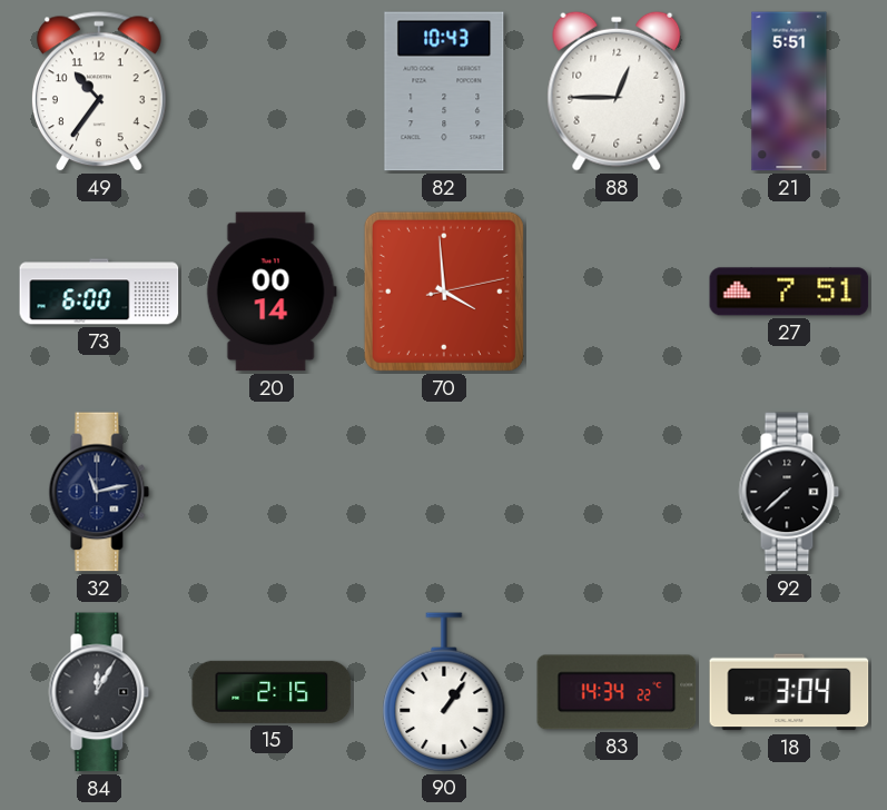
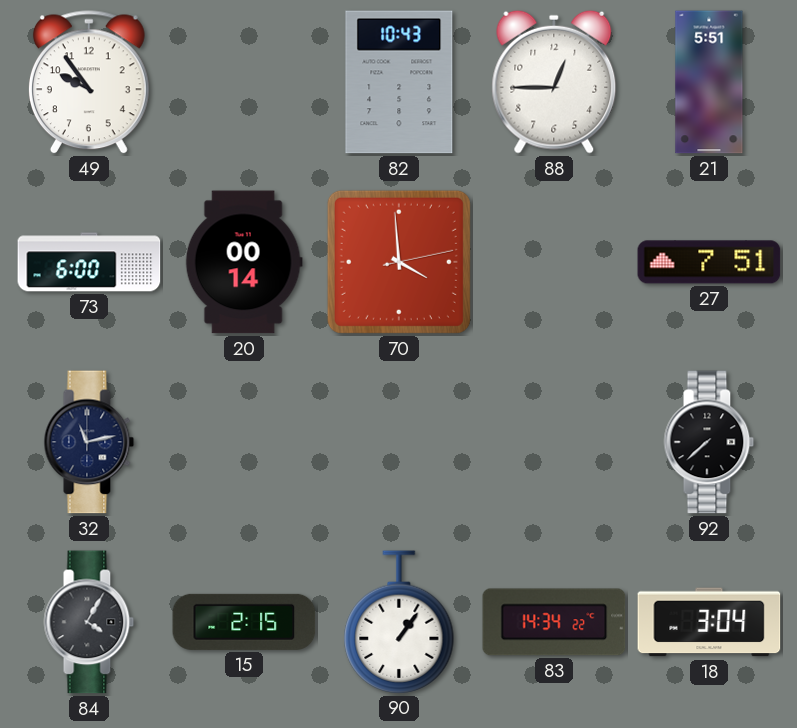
49: 10:36 -> 9:54 (89, 83)
84: 12:05 -> 4:05 (89, 622)
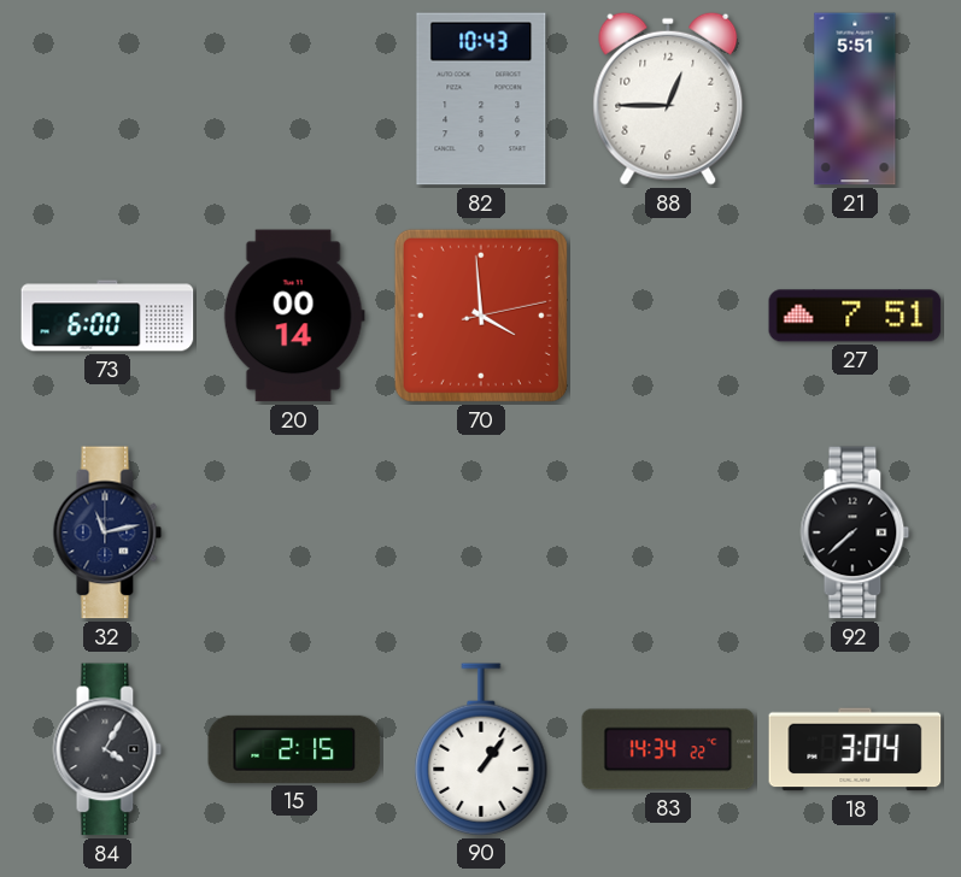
49: 9:54 -> none (89, 83)
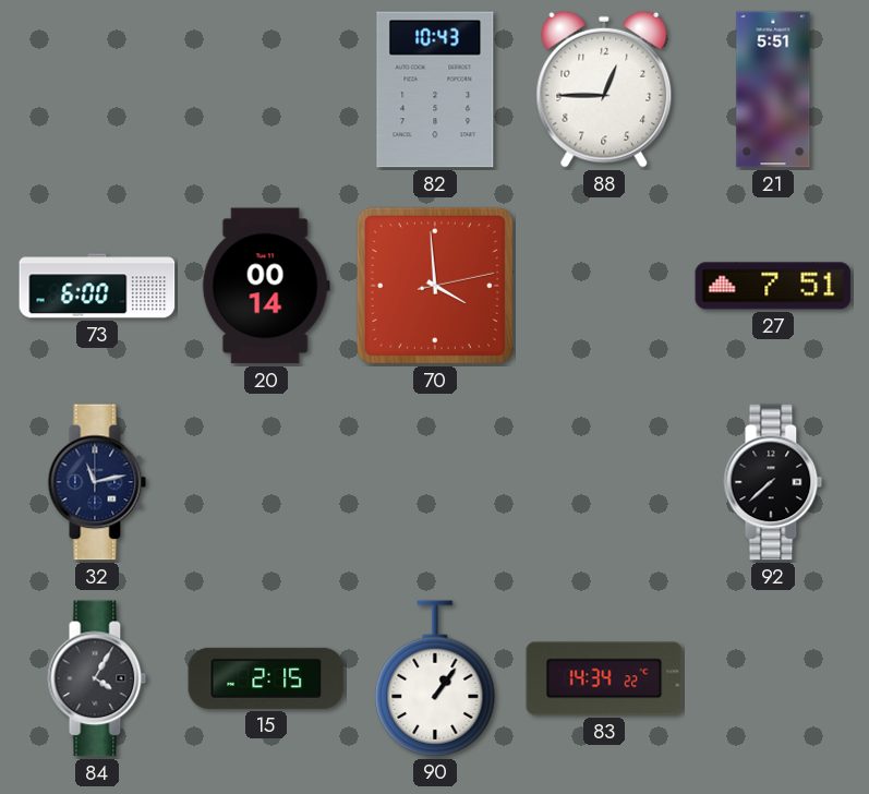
18: 3:04 -> none (855, 749)
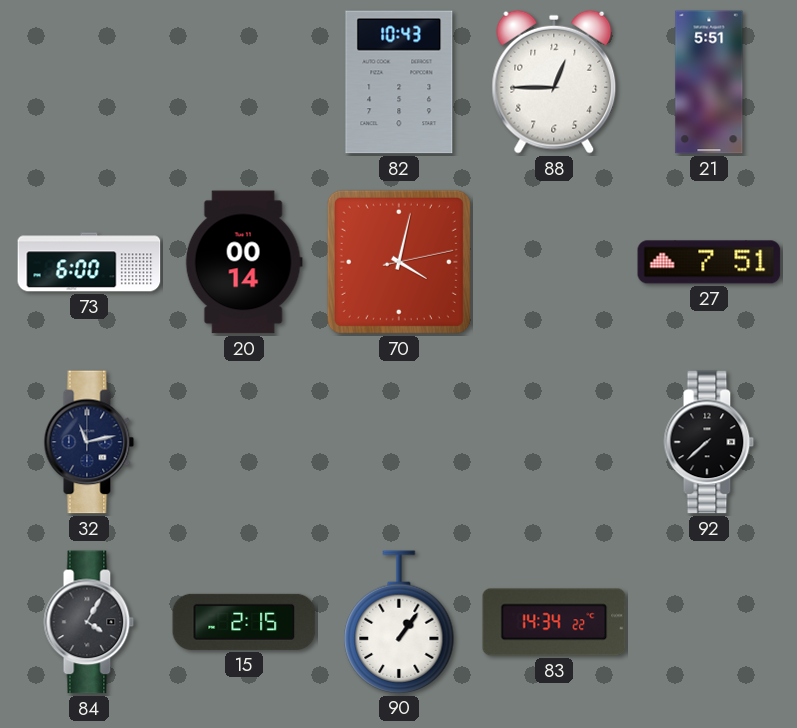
70: 3:59 -> 4:02 (399, 262)
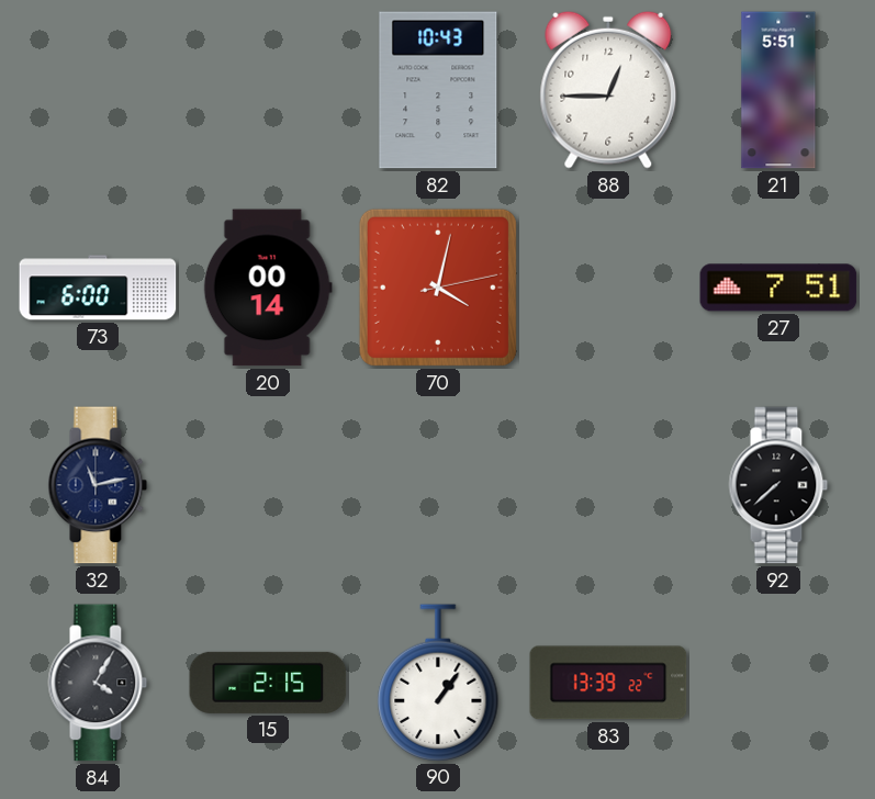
83: 14:34 -> 13:39 (608, 683)
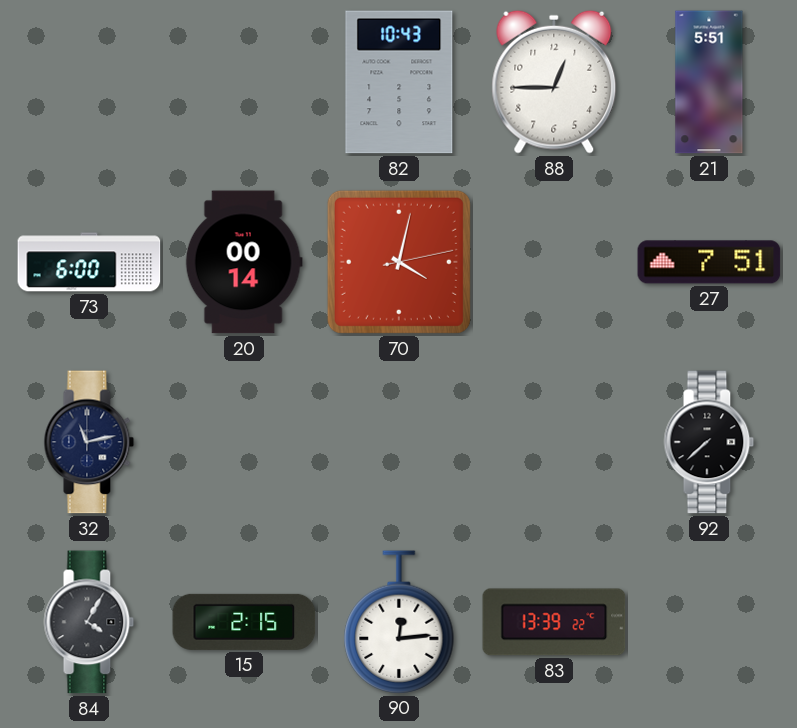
90: 1:06 -> 12:14 (399, 622)
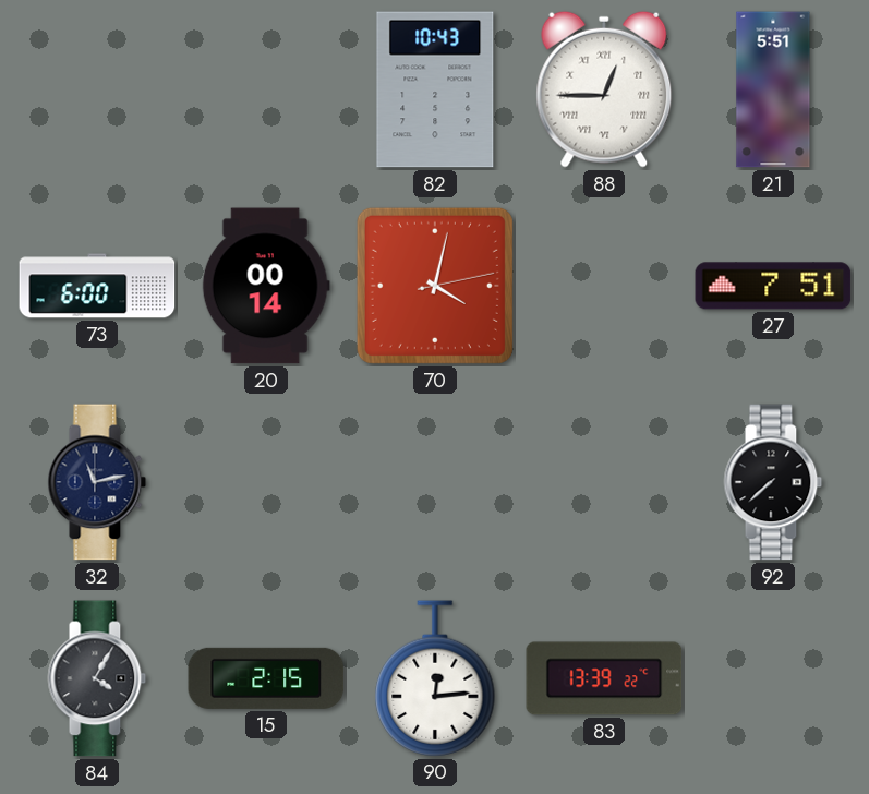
88 numerals: Arabic -> Roman (604, 89)
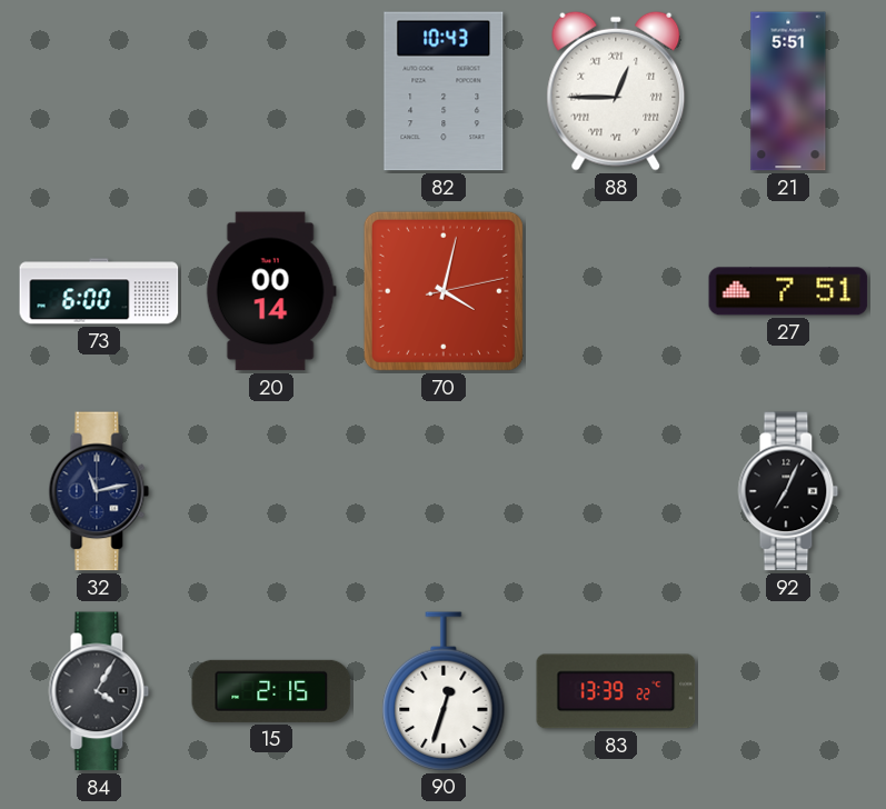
92: 7:38 -> 7:04 (788, 491)
90: 12:14 -> 12:33 (444, 691)
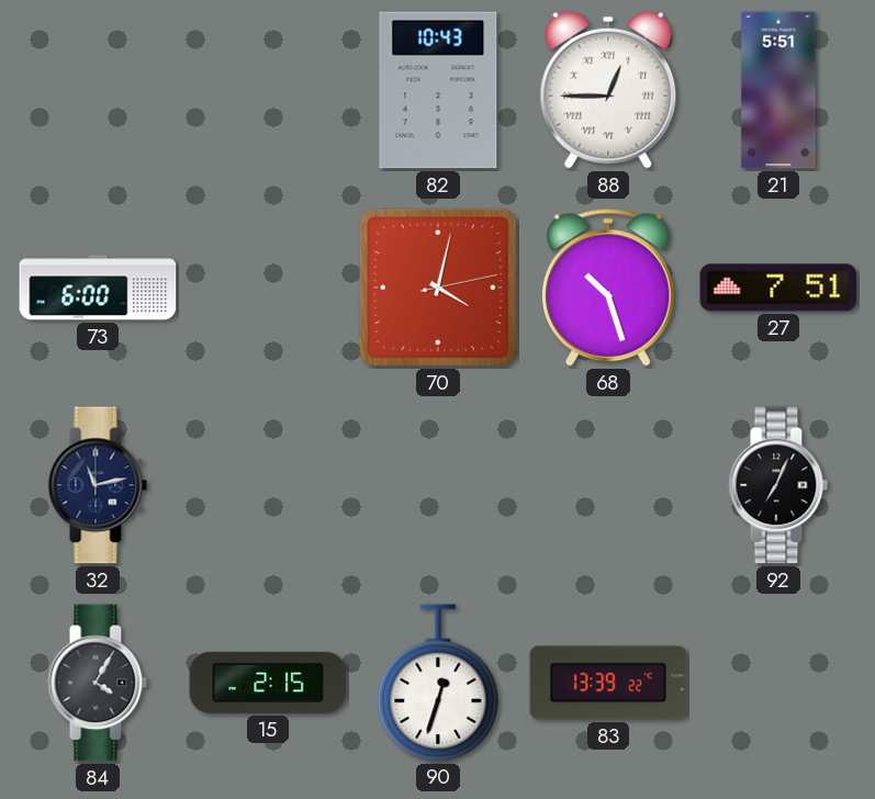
20: 00:14 -> none (271, 291)
68: none -> 10:27 (608, 289)
